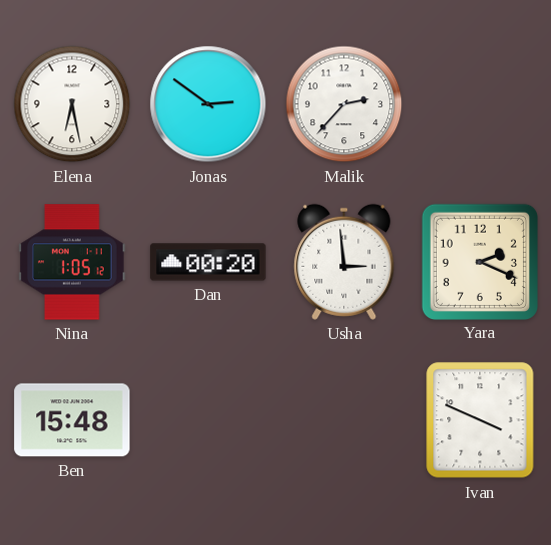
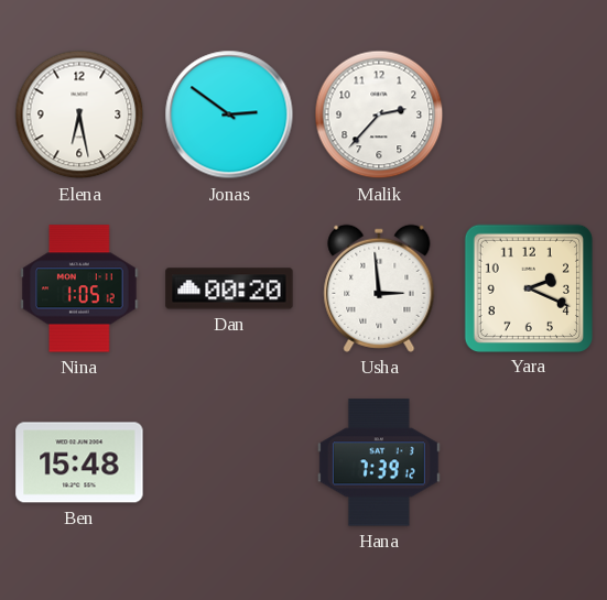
Hana: none -> 7:39 (379, 462)
Ivan: 3:49 -> none (480, 420)
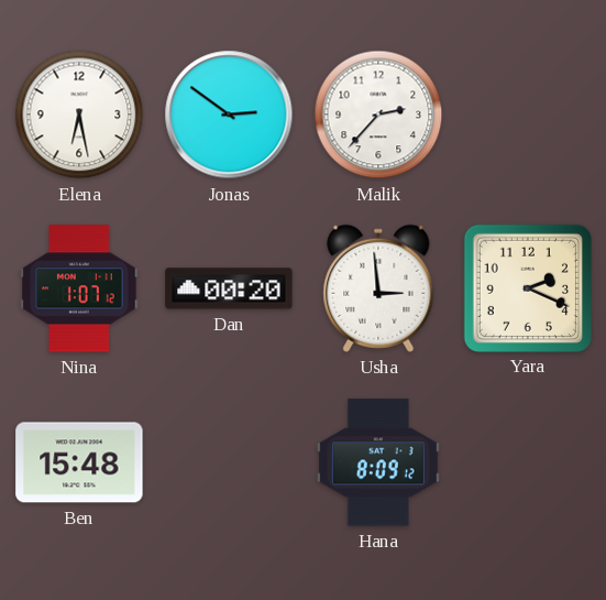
Nina: 1:05 -> 1:07 (79, 288)
Hana: 7:39 -> 8:09 (378, 462)
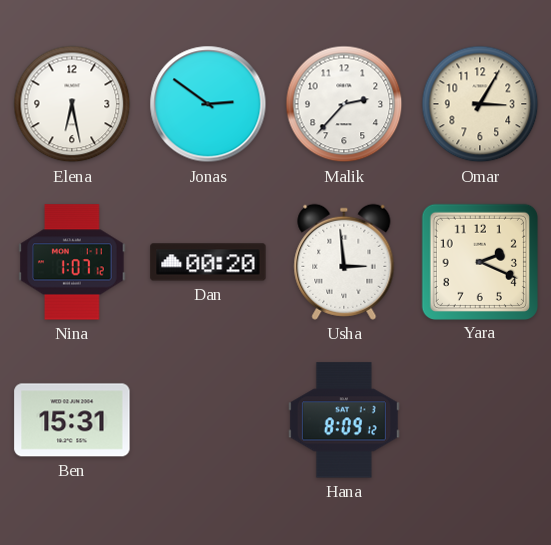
Omar: none -> 3:05 (480, 104)
Ben: 15:48 -> 15:31 (72, 420)
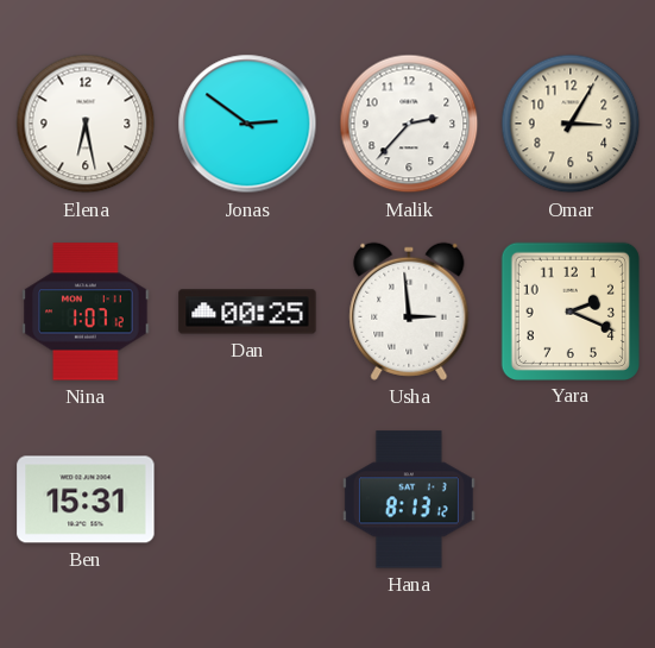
Dan: 00:20 -> 00:25 (247, 312)
Hana: 8:09 -> 8:13 (409, 499)
